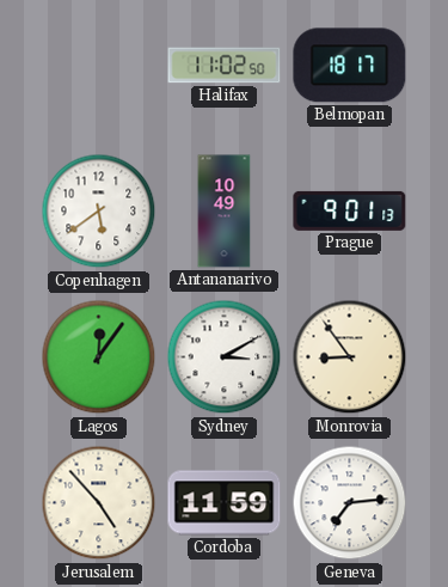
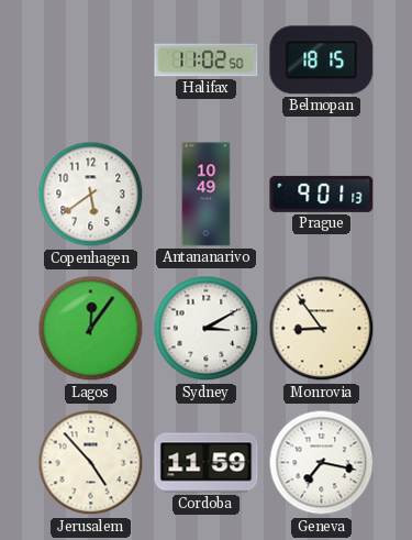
Belmopan: 18:17 -> 18:15 (322, 60)
Geneva: 7:14 -> 7:17 (322, 463)
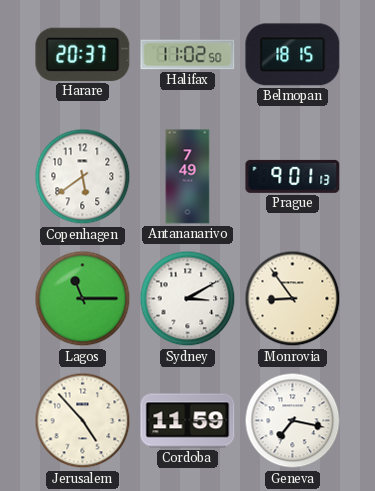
Harare: none -> 20:37 (83, 54)
Antananarivo: 10:49 -> 7:49 (188, 177)
Lagos: 12:06 -> 11:15 (83, 299)
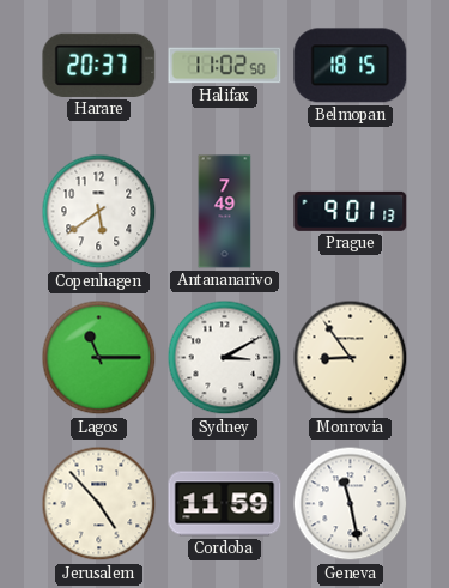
Geneva: 7:17 -> 11:28 (351, 504)
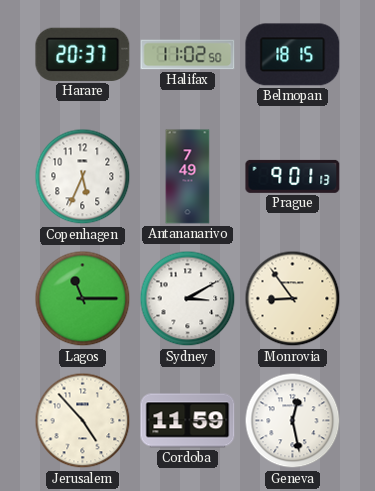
Copenhagen: 5:39 -> 5:34 (83, 177)
Geneva: 11:28 -> 12:28 (293, 421)
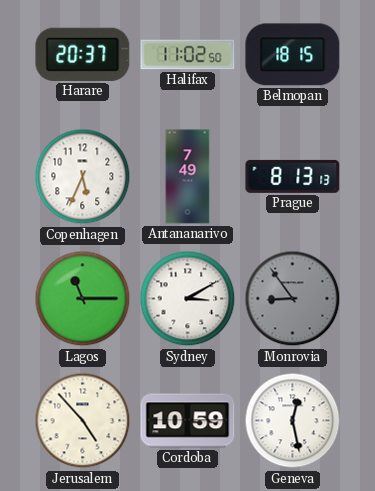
Prague: 9:01 -> 8:13 (293, 176)
Monrovia dial: cream -> grey (293, 299)
Cordoba: 11:59 -> 10:59 (188, 421)
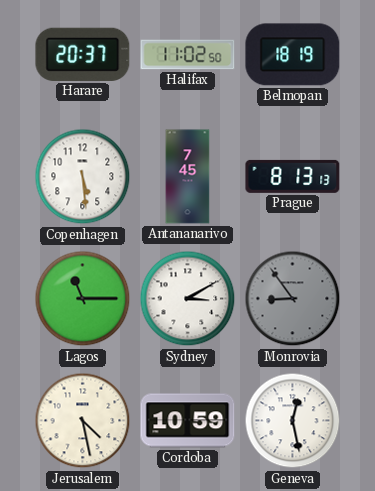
Belmopan: 18:15 -> 18:19 (293, 55)
Copenhagen: 5:34 -> 5:29 (83, 177)
Antananarivo: 7:49 -> 7:45 (188, 177)
Jerusalem: 4:53 -> 4:28 (83, 421)
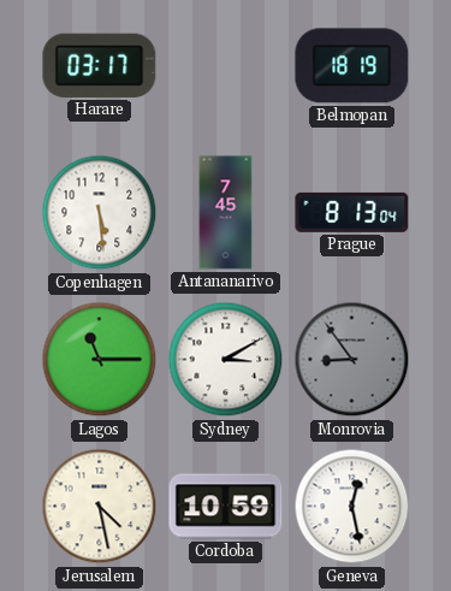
Harare: 20:37 -> 03:17 (100, 65)
Halifax: 11:02 -> none (188, 55)
Prague: 8:13:13 -> 8:13:04 (352, 212)
